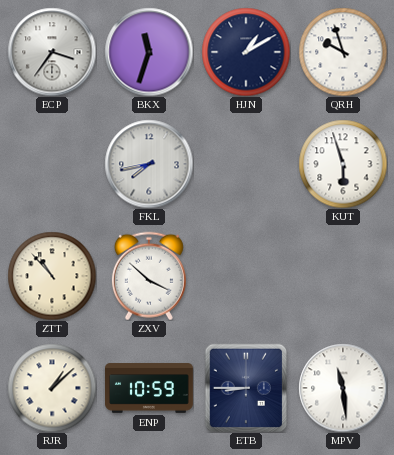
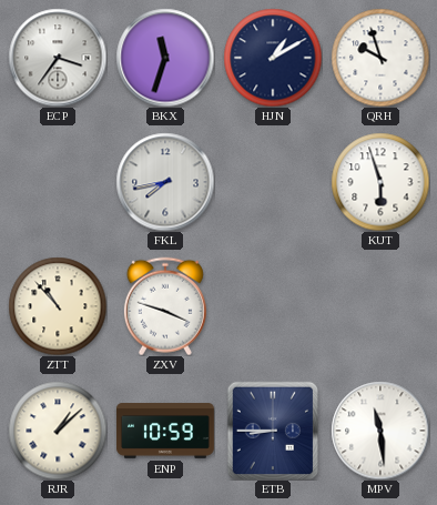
ZXV: 3:52 -> 3:48 (165, 306)
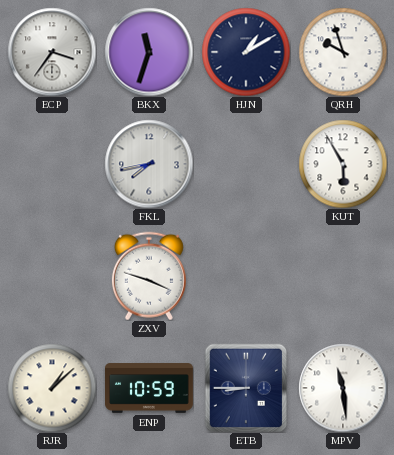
KUT: 5:57 -> 5:55 (343, 164)
ZTT: 10:53 -> none (58, 306)
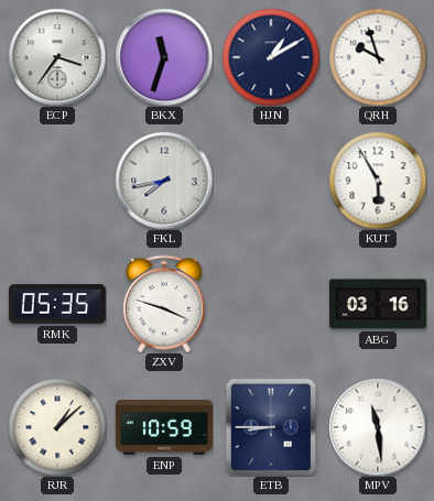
RMK: none -> 05:35 (57, 304)
ABG: none -> 03:16 (378, 304)
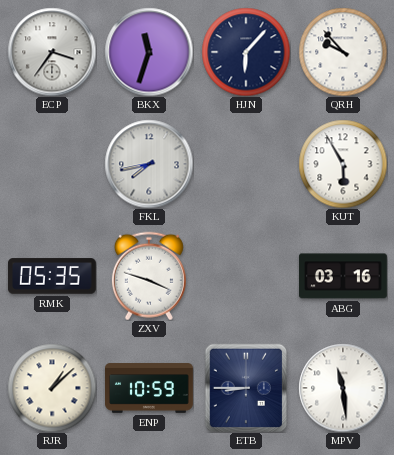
HJN: 1:10 -> 6:07 (246, 52)
QRH: 9:57 -> 9:53 (343, 52)
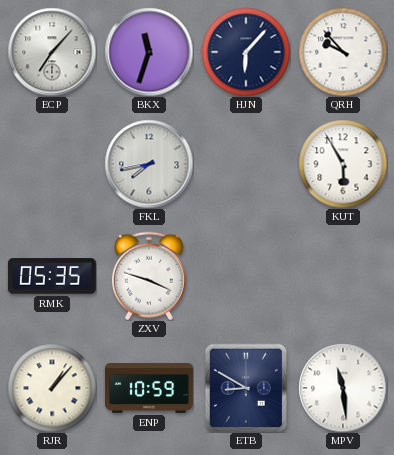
ECP: 3:36 -> 7:07 (52, 52)
ABG: 03:16 -> none (343, 276)
RJR: 1:08 -> 1:07 (52, 388)
ETB: 8:45 -> 8:50 (245, 387)
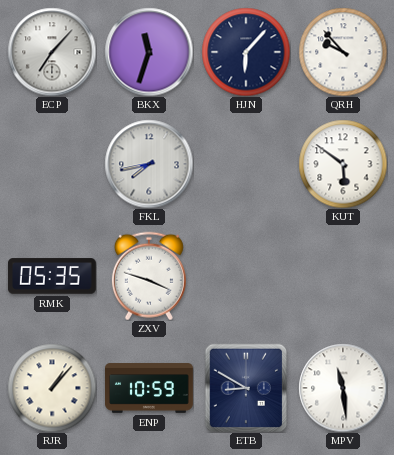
KUT: 5:55 -> 5:51 (343, 164)
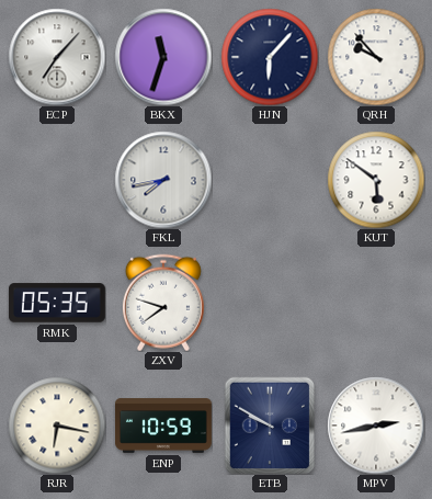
ZXV: 3:48 -> 7:48 (163, 303)
RJR: 1:07 -> 6:17 (57, 426)
ETB: 8:50 -> 9:50 (269, 424)
MPV: 11:29 -> 2:43 (376, 426)
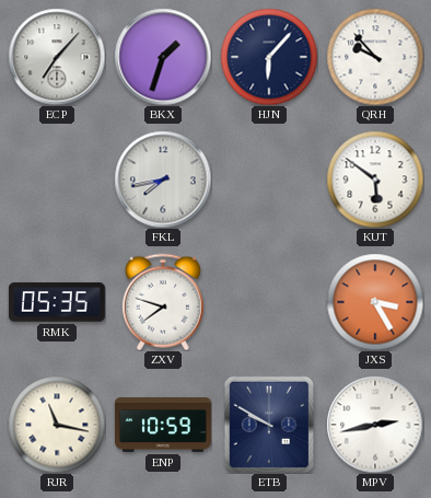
BKX: 11:33 -> 1:33 (163, 57)
JXS: none -> 3:25 (375, 302)
RJR: 6:17 -> 11:17 (57, 425)
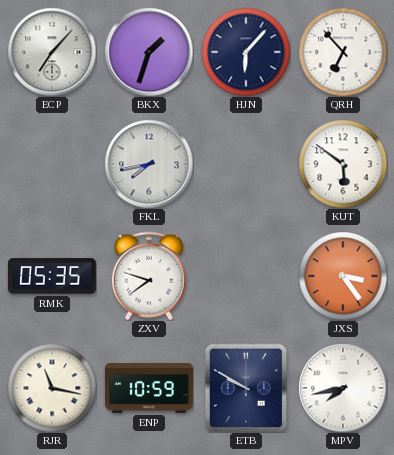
QRH: 9:53 -> 6:53 (343, 52)
JXS: 3:25 -> 3:24 (343, 276)
MPV: 2:43 -> 7:43 (343, 388)
